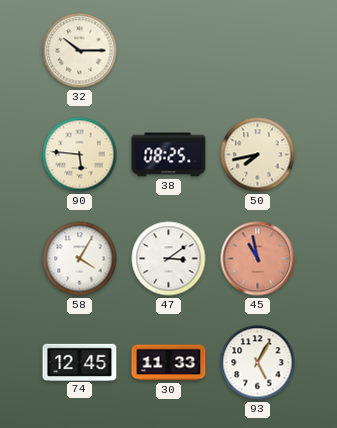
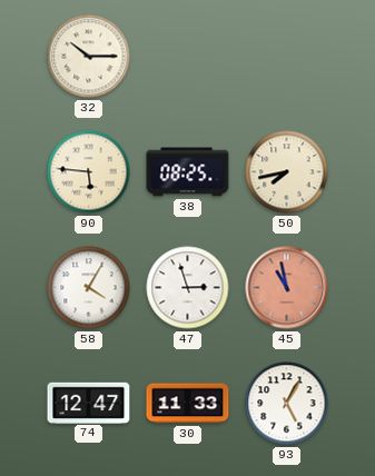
47: 3:09 -> 2:57 (188, 288)
74: 12:45 -> 12:47 (89, 403)
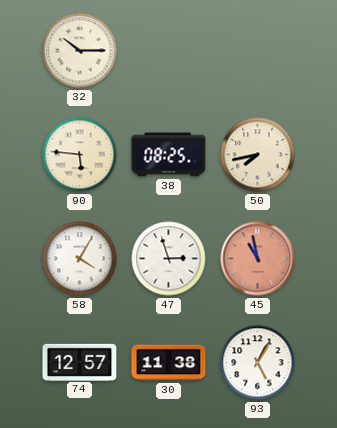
74: 12:47 -> 12:57 (80, 362)
30: 11:33 -> 11:38 (169, 363)
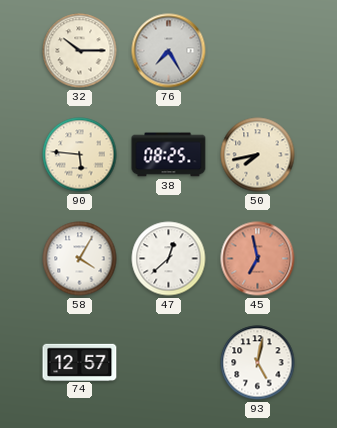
76: none -> 7:25 (169, 51)
47: 2:57 -> 12:38 (169, 259)
45: 10:58 -> 6:58 (258, 259)
30: 11:38 -> none (169, 363)
93: 5:05 -> 5:02 (258, 363)
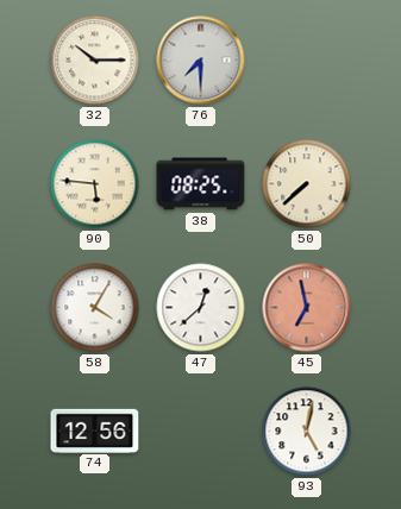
76: 7:25 -> 7:30 (201, 61)
50: 7:43 -> 7:38 (307, 184)
74: 12:57 -> 12:56 (95, 431)
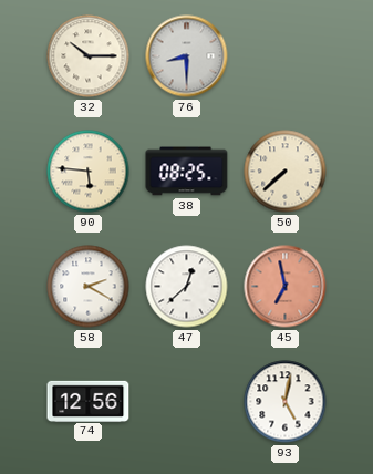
76: 7:30 -> 8:30 (187, 56)
58: 4:05 -> 2:20 (89, 287)
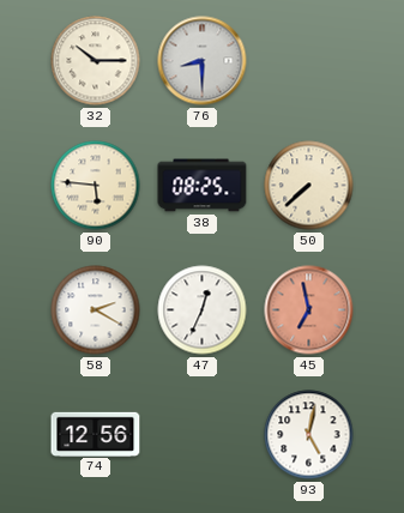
47: 12:38 -> 12:34 (203, 310)
